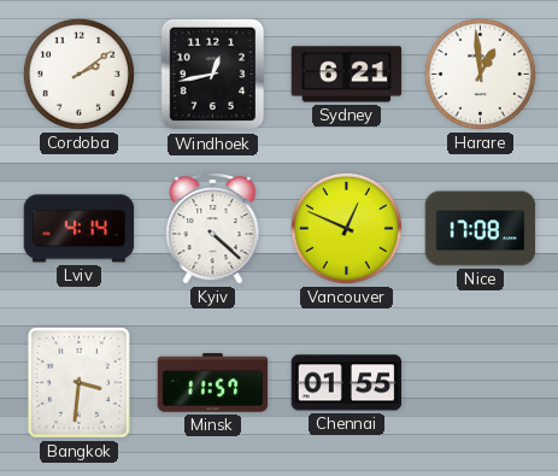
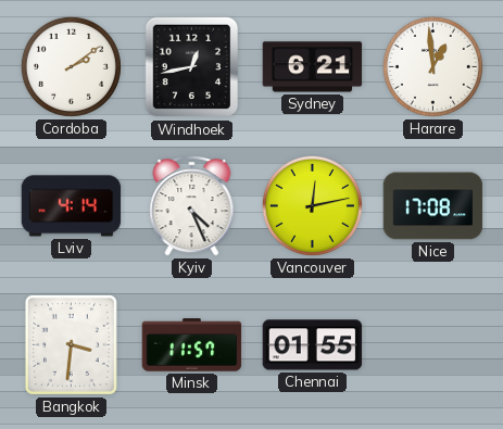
Kyiv: 4:22 -> 4:26 (192, 205)
Vancouver: 12:49 -> 12:13 (312, 205)
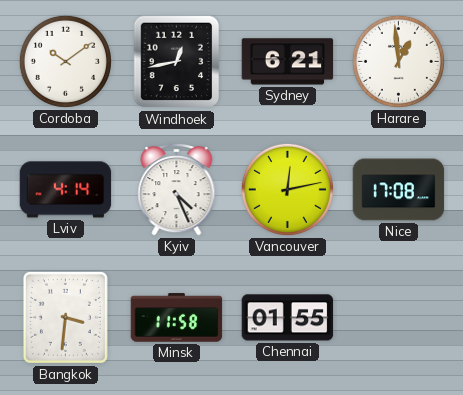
Cordoba: 2:09 -> 10:09 (65, 61)
Minsk: 11:57 -> 11:58 (177, 318)
